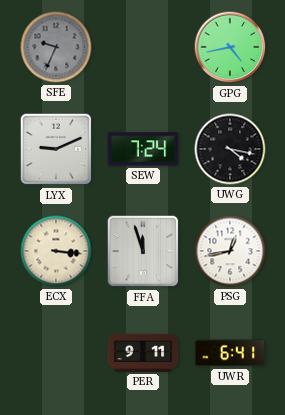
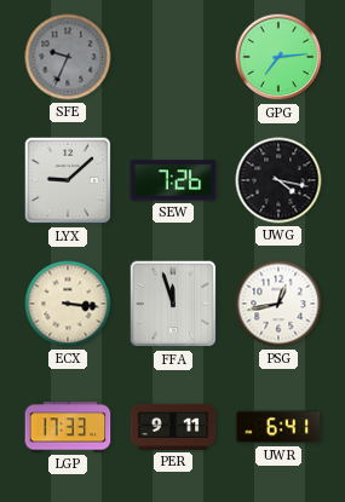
GPG: 4:43 -> 7:14 (278, 57)
LYX: 9:11 -> 9:08 (68, 180)
SEW: 7:24 -> 7:26 (173, 180)
LGP: none -> 17:33 (68, 427)
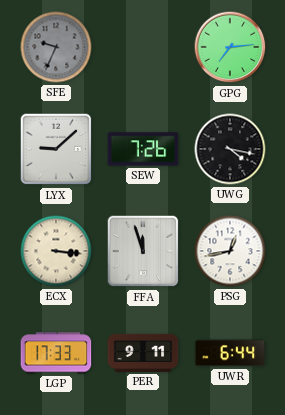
UWR: 6:41 -> 6:44 (230, 353)
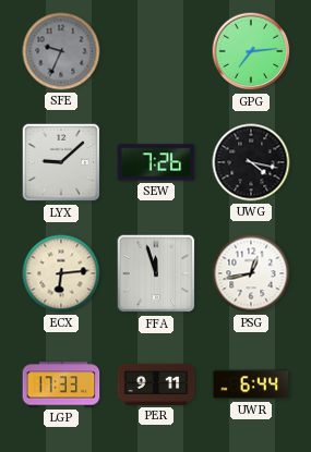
ECX: 3:16 -> 6:14 (61, 273)
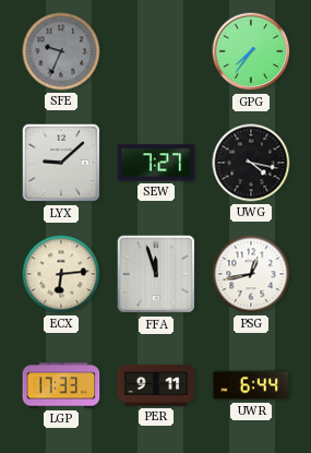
GPG: 7:14 -> 7:36 (251, 51)
SEW: 7:26 -> 7:27 (156, 163)
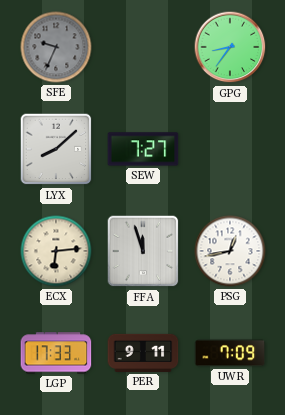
GPG: 7:36 -> 8:36 (230, 47)
LYX: 9:08 -> 8:08 (56, 149)
UWG: 4:17 -> none (251, 163)
UWR: 6:44 -> 7:09 (230, 353)
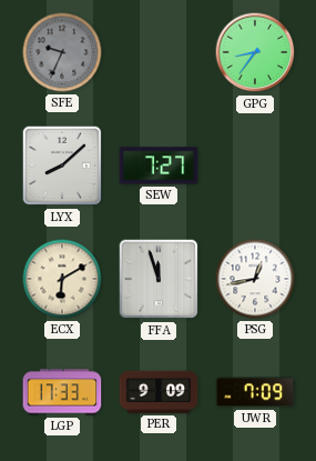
ECX: 6:14 -> 6:10 (62, 279)
PER: 9:11 -> 9:09 (159, 392)
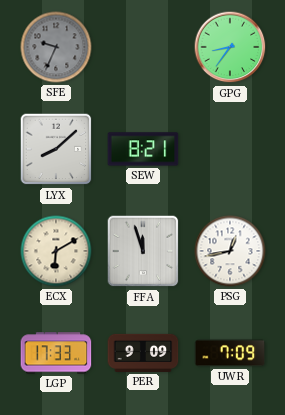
SEW: 7:27 -> 8:21 (143, 149)
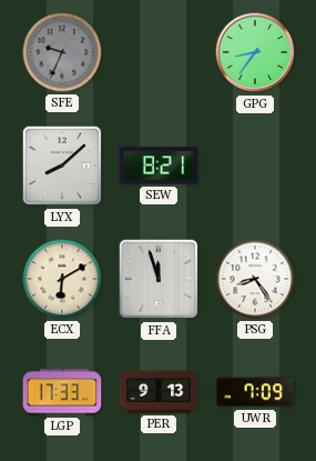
PSG: 12:43 -> 8:24 (255, 279)
PER: 9:09 -> 9:13 (159, 392)
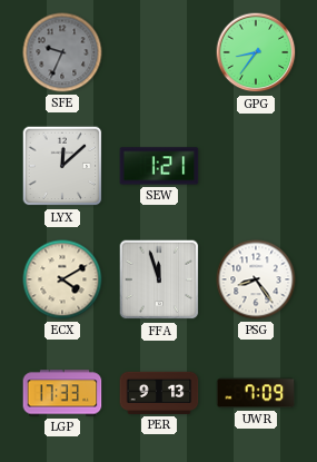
LYX: 8:08 -> 12:08 (62, 166)
SEW: 8:21 -> 1:21 (159, 166)
ECX: 6:10 -> 4:10 (62, 279)
